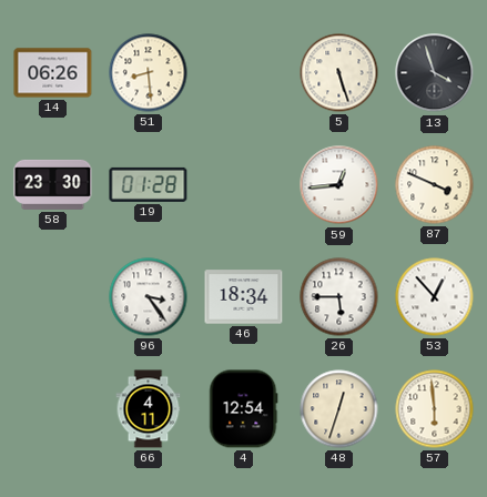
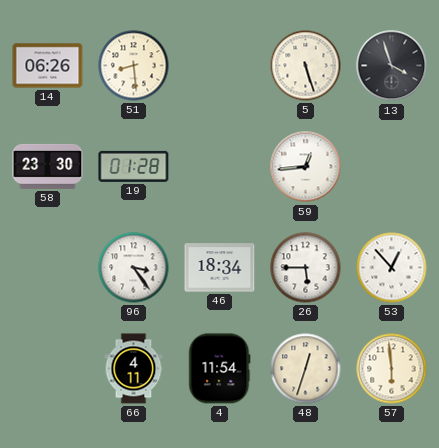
87: 3:49 -> none (435, 185)
4: 12:54 -> 11:54 (220, 369)
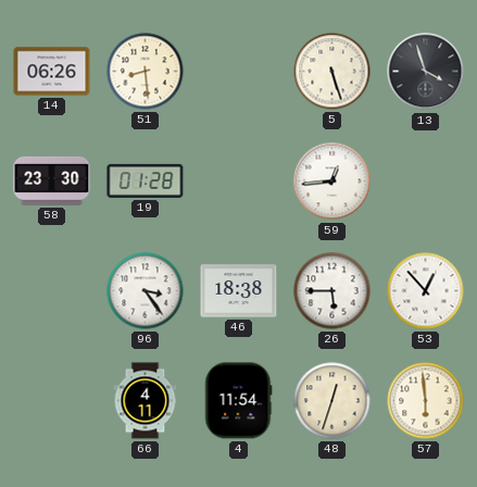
46: 18:34 -> 18:38 (239, 291)
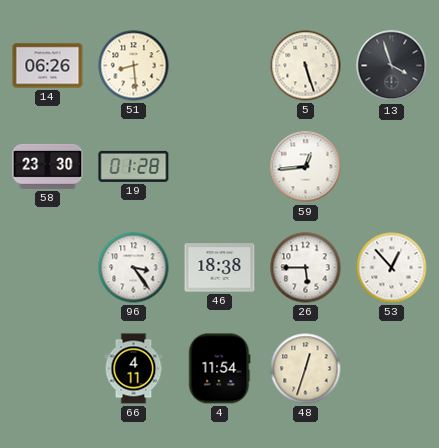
57: 5:59 -> none (426, 401)
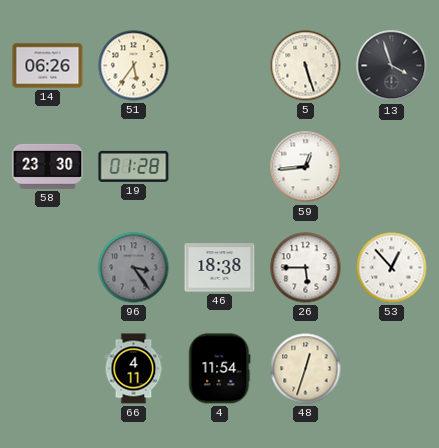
51: 8:29 -> 5:36 (134, 66)
96 dial: white -> grey (134, 268)
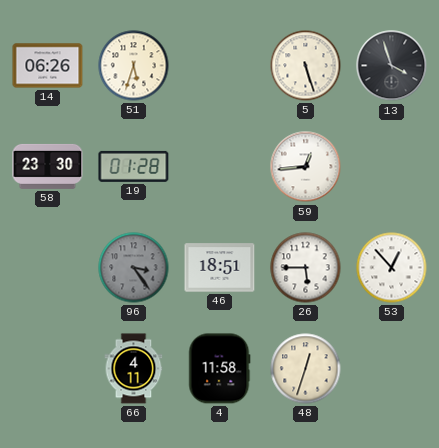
51: 5:36 -> 5:33 (134, 66)
46: 18:38 -> 18:51 (220, 268)
4: 11:54 -> 11:58 (220, 369)
